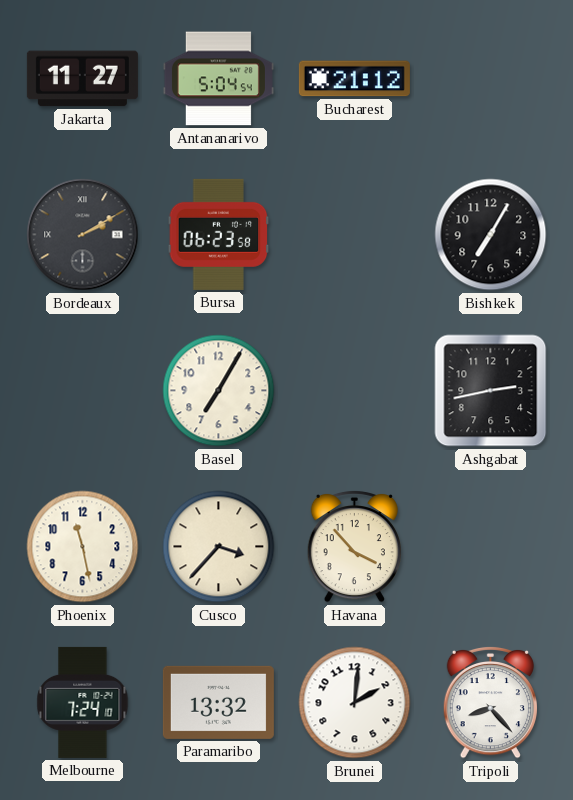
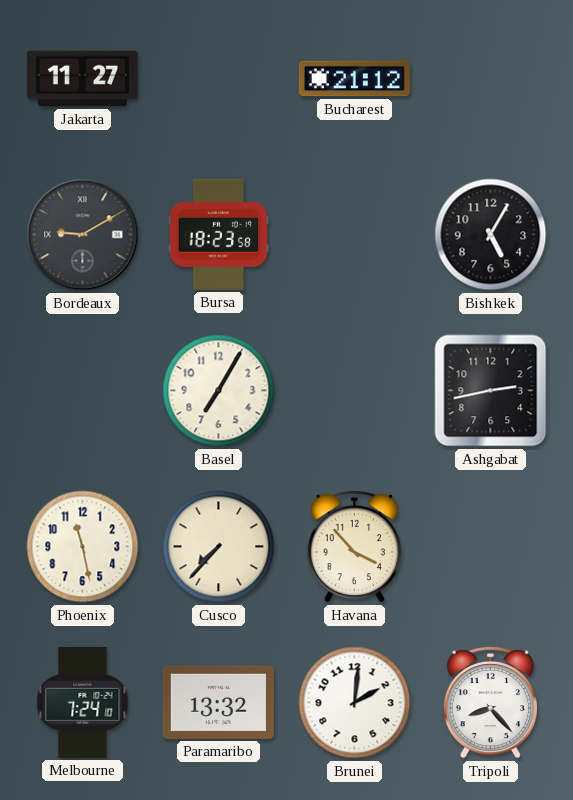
Antananarivo: 5:04 -> none (218, 79)
Bordeaux: 2:10 -> 9:10 (83, 235)
Bursa: 06:23 -> 18:23 (219, 234)
Bishkek: 7:05 -> 5:05 (491, 235)
Cusco: 3:37 -> 7:37 (219, 547)
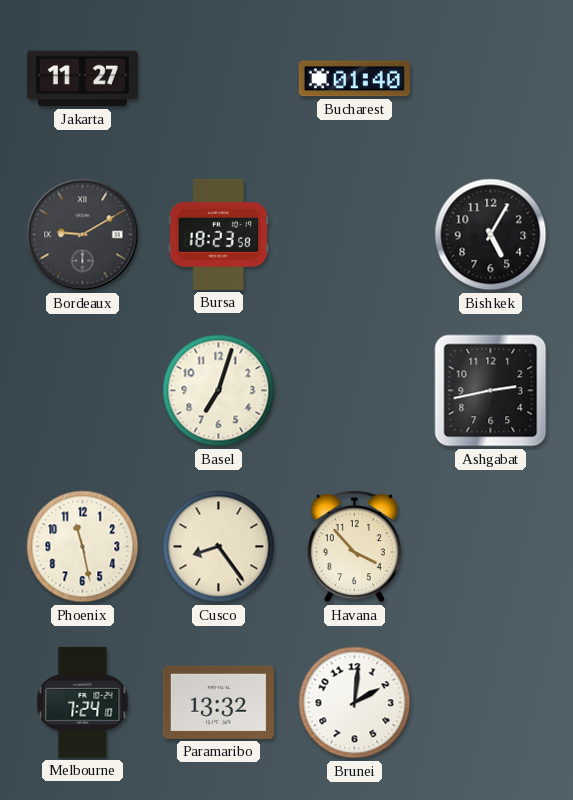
Bucharest: 21:12 -> 01:40 (354, 79)
Basel: 7:05 -> 7:03 (219, 391)
Cusco: 7:37 -> 8:24 (219, 547)
Tripoli: 8:23 -> none (490, 702)
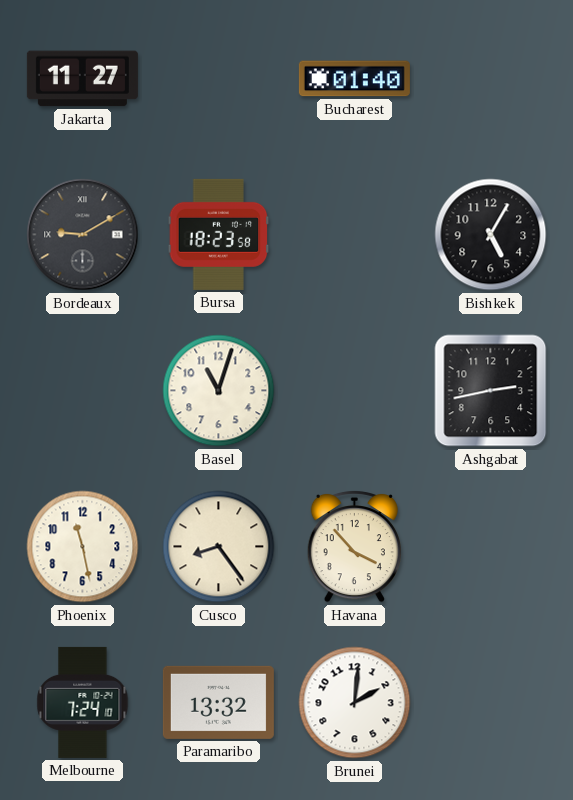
Basel: 7:03 -> 11:03 (219, 391)
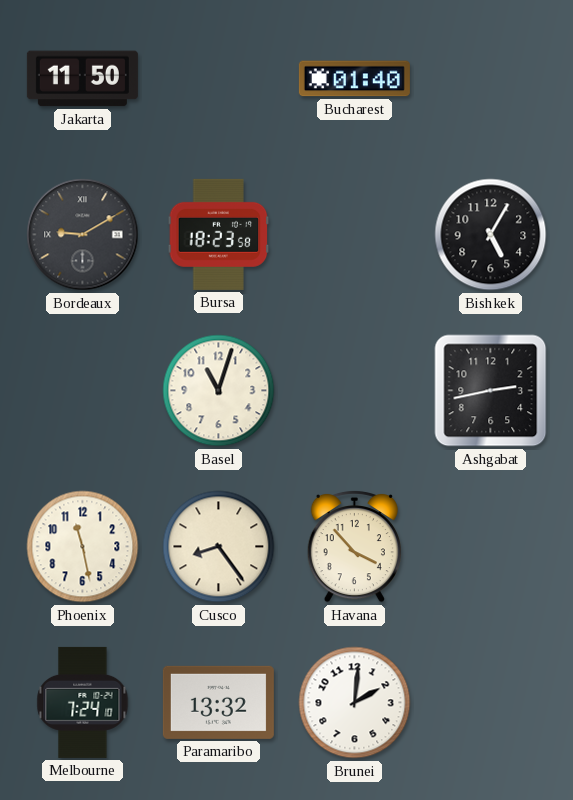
Jakarta: 11:27 -> 11:50 (82, 79)
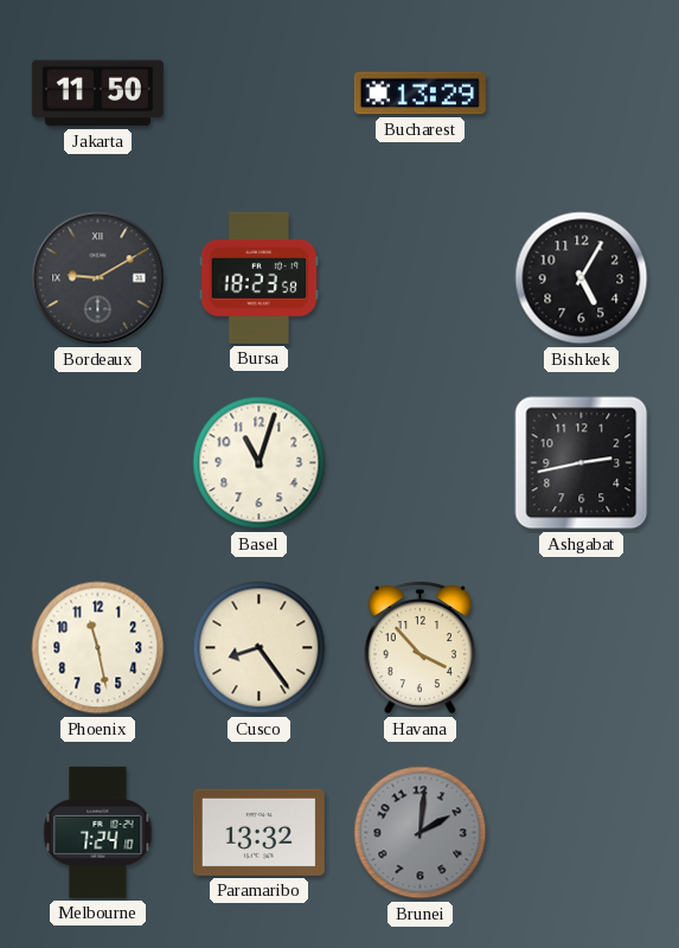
Bucharest: 01:40 -> 13:29 (419, 94)
Brunei dial: white -> grey (421, 833)
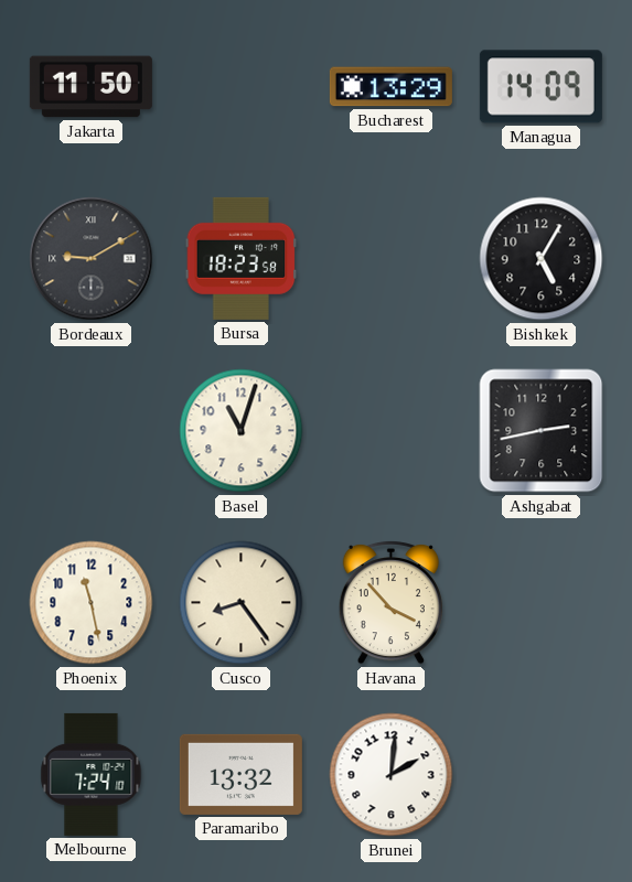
Managua: none -> 14:09 (540, 87)
Brunei dial: grey -> white (392, 775)
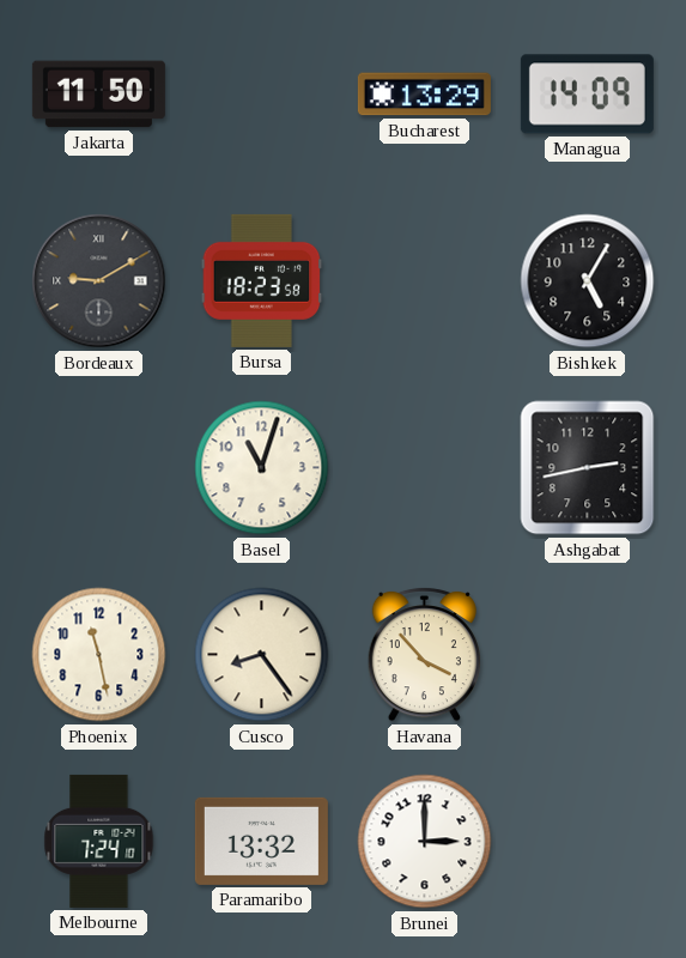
Brunei: 2:01 -> 3:00 (425, 842)
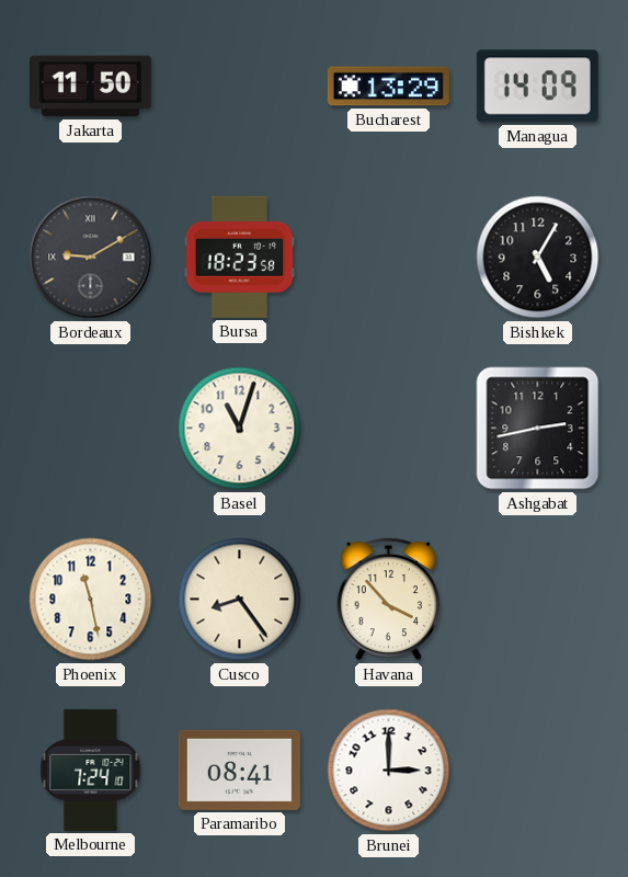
Paramaribo: 13:32 -> 08:41 (239, 770)
